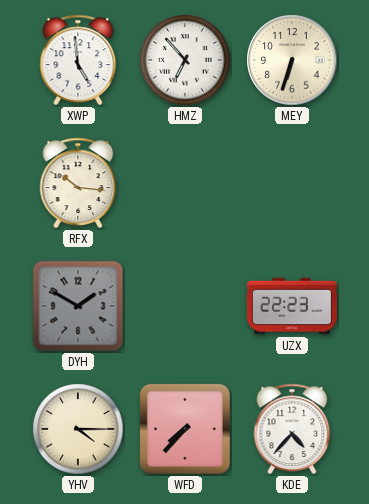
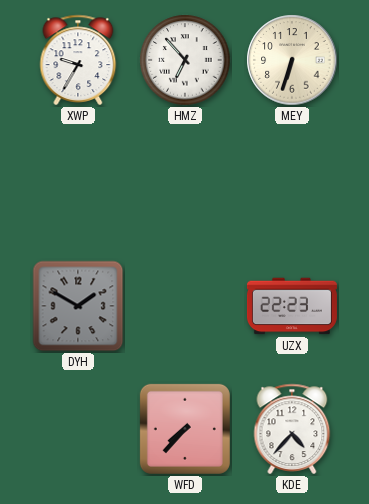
XWP: 4:59 -> 9:35 (78, 60)
RFX: 10:16 -> none (78, 183)
YHV: 4:15 -> none (78, 429)
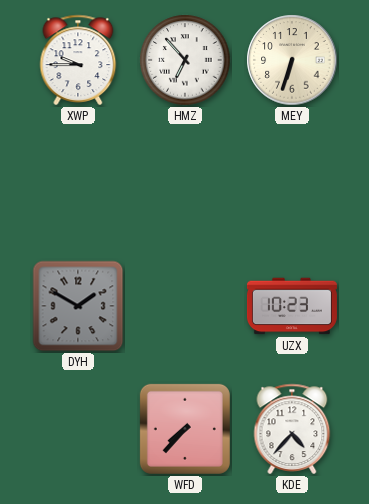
XWP: 9:35 -> 9:45 (78, 60)
UZX: 22:23 -> 10:23 (292, 306)
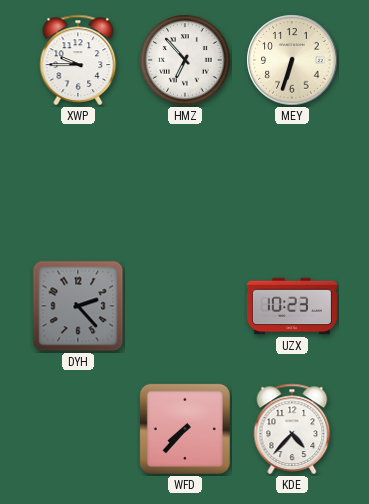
DYH: 1:50 -> 2:23 (78, 306)
